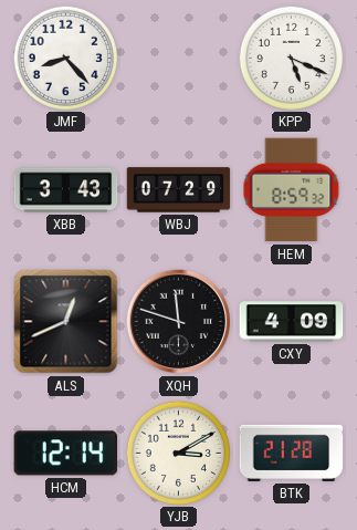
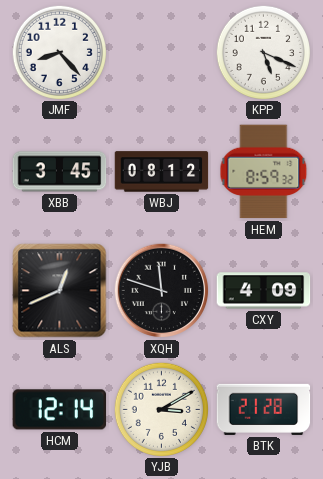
XBB: 3:43 -> 3:45 (60, 172)
WBJ: 07:29 -> 08:12 (162, 172)
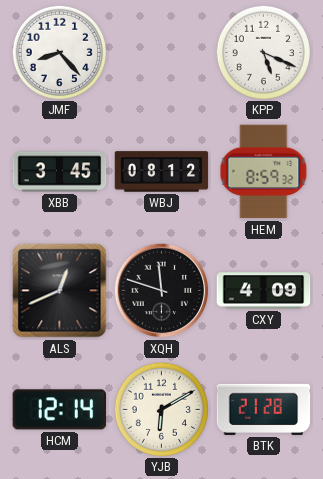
YJB: 3:10 -> 6:10 (161, 409)
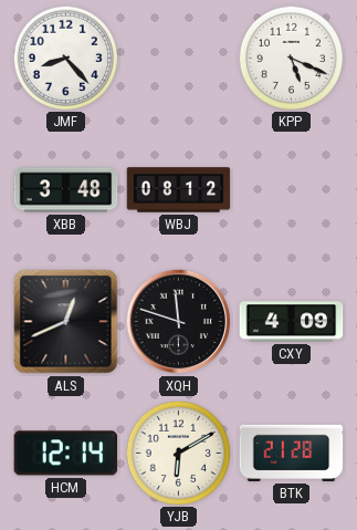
XBB: 3:45 -> 3:48 (66, 190)
HEM: 8:59 -> none (264, 172)
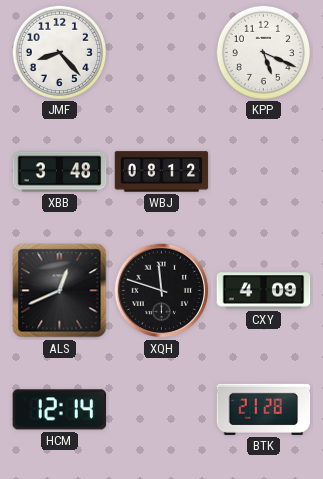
YJB: 6:10 -> none (178, 453)
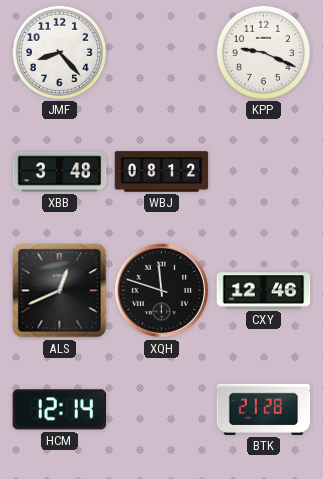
KPP: 5:19 -> 9:19 (263, 52)
CXY: 4:09 -> 12:46 (264, 291)
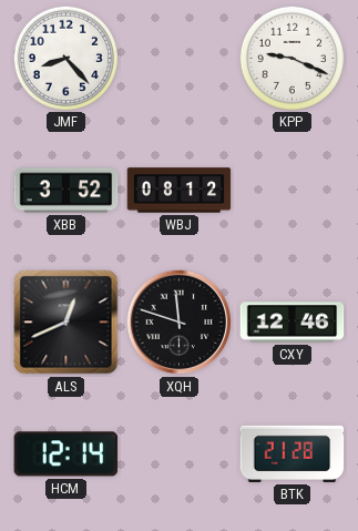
XBB: 3:48 -> 3:52 (67, 191)
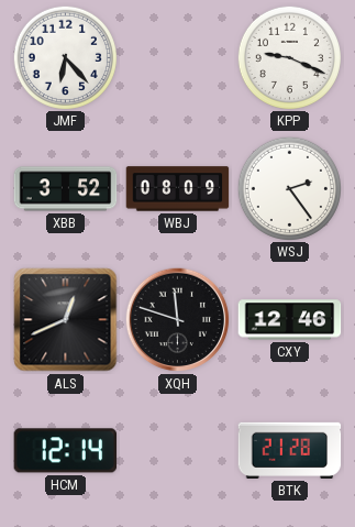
JMF: 8:23 -> 6:23 (65, 57)
WBJ: 08:12 -> 08:09 (178, 189)
WSJ: none -> 2:24 (289, 188)
